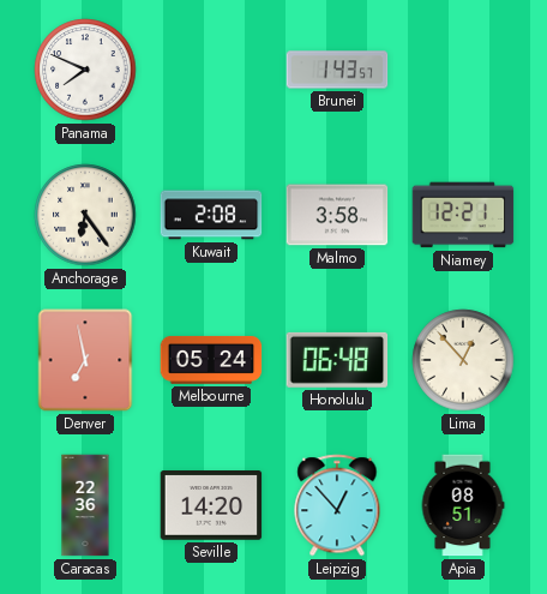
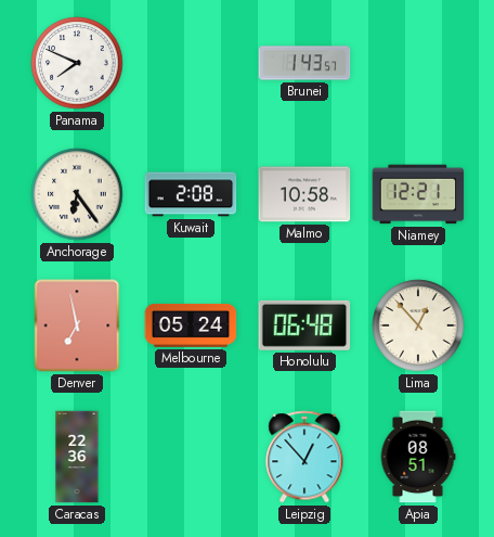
Malmo: 3:58 -> 10:58 (304, 194)
Seville: 14:20 -> none (211, 506)
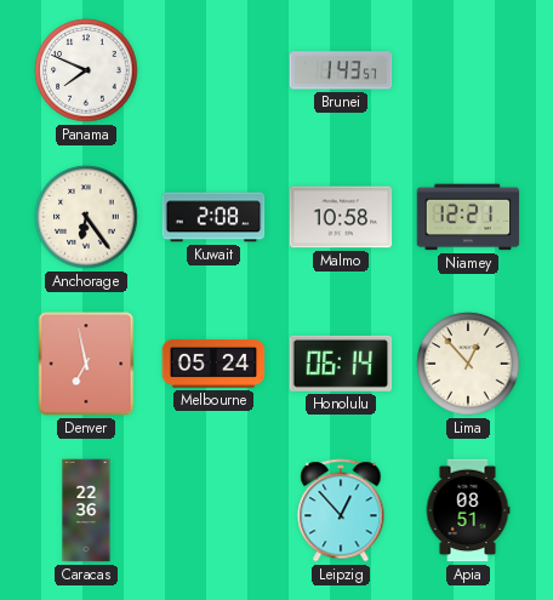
Honolulu: 06:48 -> 06:14 (341, 364)
